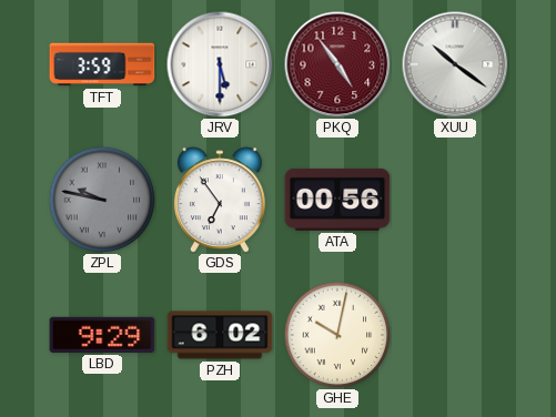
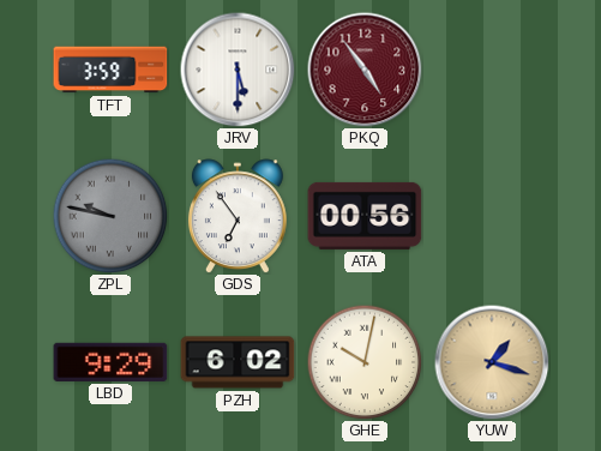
XUU: 10:21 -> none (455, 64)
YUW: none -> 1:18 (492, 362)
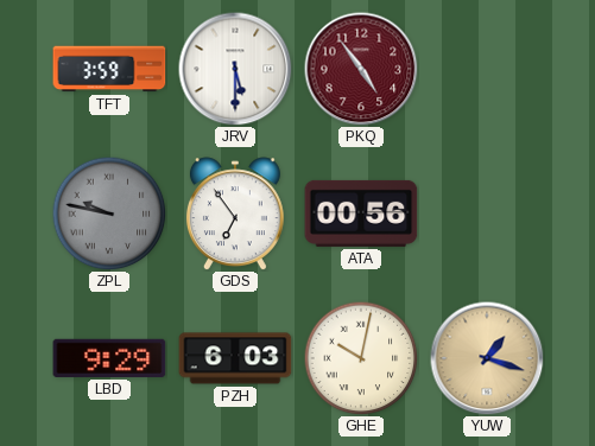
PZH: 6:02 -> 6:03 (235, 358)
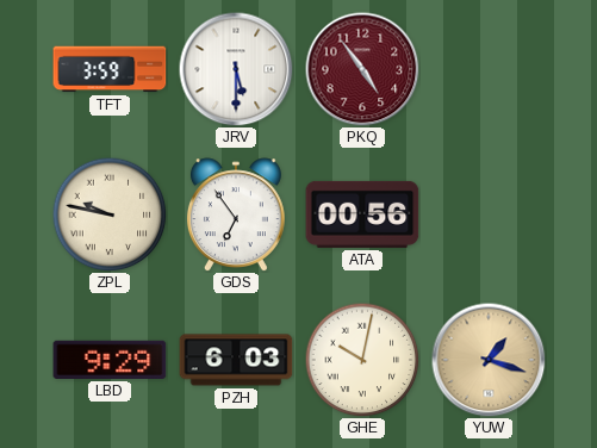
ZPL dial: grey -> cream (110, 214)
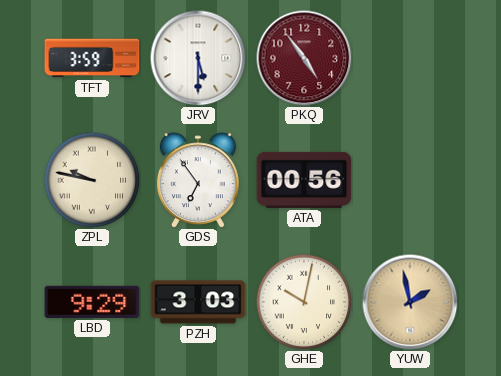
PZH: 6:03 -> 3:03 (198, 302)
YUW: 1:18 -> 1:58 (410, 302)
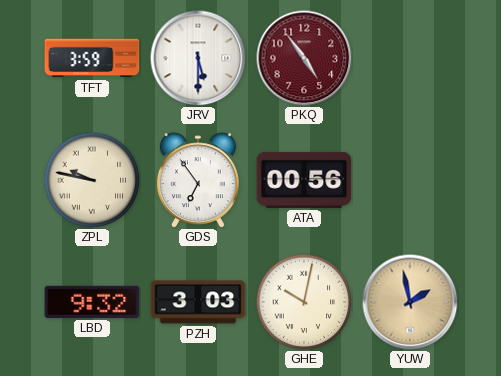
LBD: 9:29 -> 9:32 (92, 302)
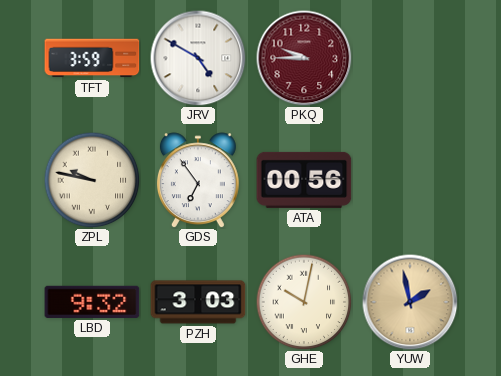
JRV: 5:30 -> 4:50 (198, 58)
PKQ: 4:54 -> 9:45 (304, 58)
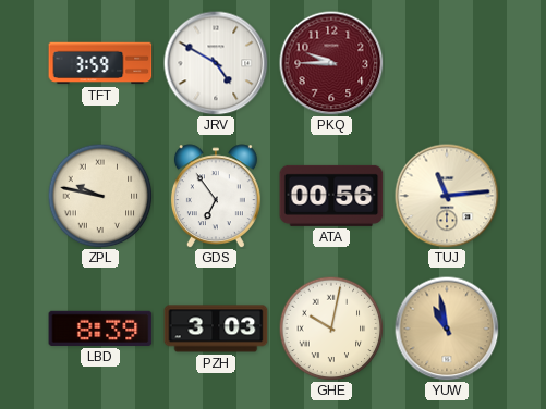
TUJ: none -> 11:14 (447, 196)
LBD: 9:32 -> 8:39 (100, 329)
YUW: 1:58 -> 10:58 (447, 329)
